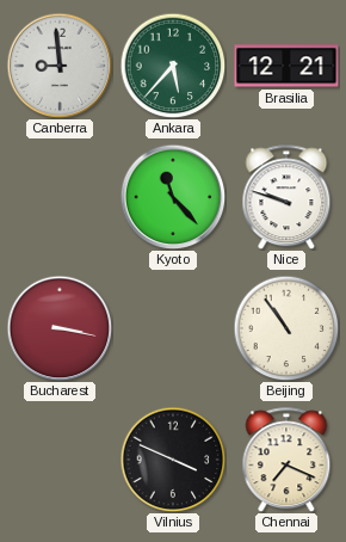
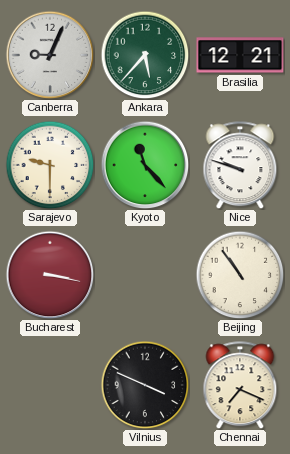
Canberra: 8:59 -> 9:04 (50, 55)
Sarajevo: none -> 9:30 (50, 165)
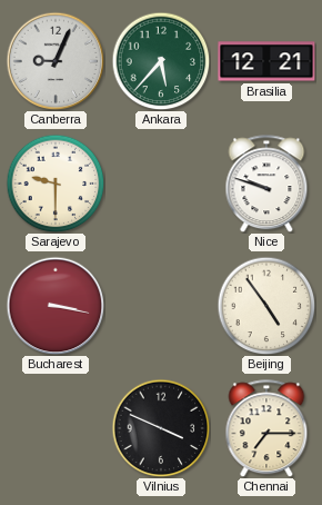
Kyoto: 11:23 -> none (145, 165)
Beijing: 10:54 -> 4:54 (266, 306)
Chennai: 7:19 -> 7:15 (266, 428)
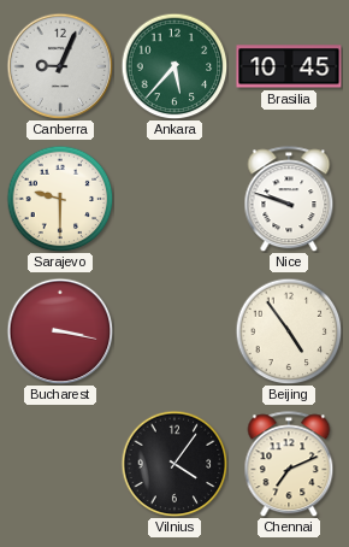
Brasilia: 12:21 -> 10:45 (289, 66)
Vilnius: 3:49 -> 4:06 (174, 464)
Chennai: 7:15 -> 7:11 (289, 464)
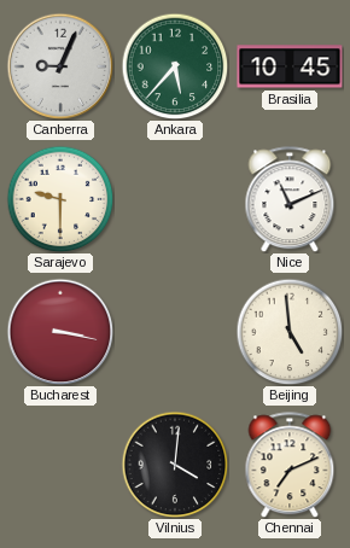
Nice: 9:48 -> 11:11 (290, 199)
Beijing: 4:54 -> 4:59 (290, 332)
Vilnius: 4:06 -> 4:01 (175, 465)
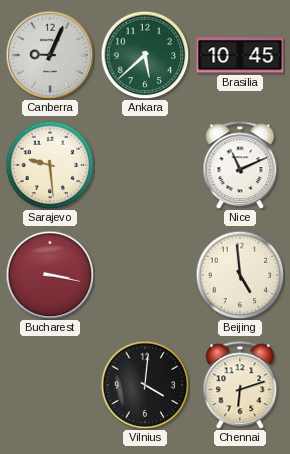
Ankara: 5:37 -> 5:38 (145, 55)
Sarajevo: 9:30 -> 9:29 (50, 165)
Chennai: 7:11 -> 6:12 (240, 385)
